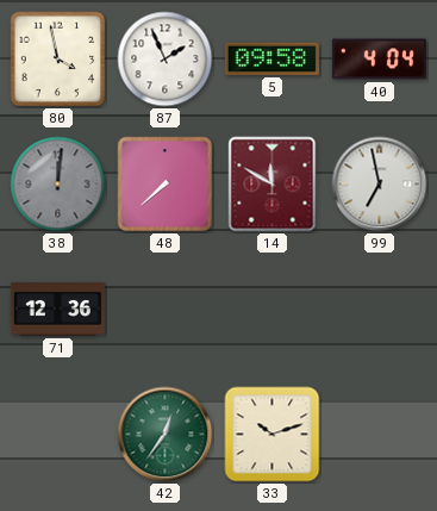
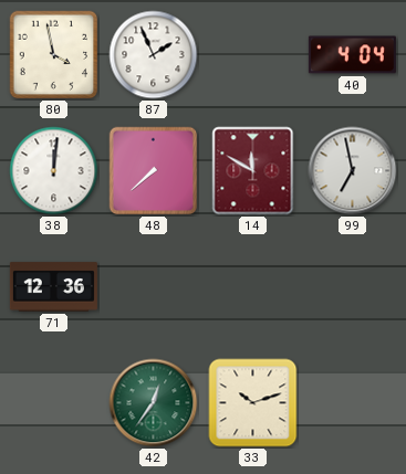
5: 09:58 -> none (271, 58)
38 dial: grey -> white (54, 171)
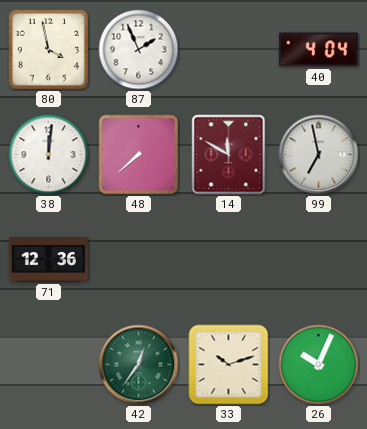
26: none -> 10:04 (319, 365)
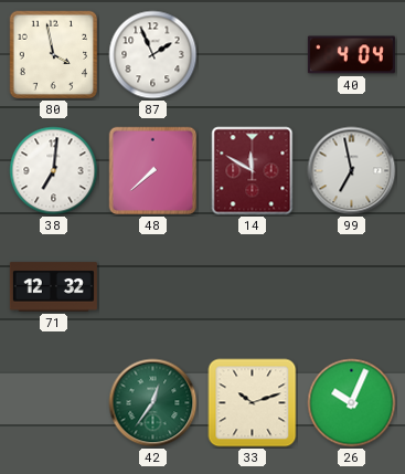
38: 12:01 -> 7:01 (54, 171)
71: 12:36 -> 12:32 (53, 287)
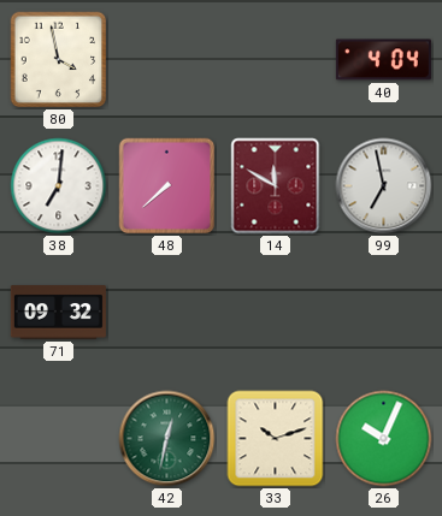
87: 1:56 -> none (153, 55)
71: 12:32 -> 09:32 (58, 313)
42: 12:36 -> 12:32 (167, 439)
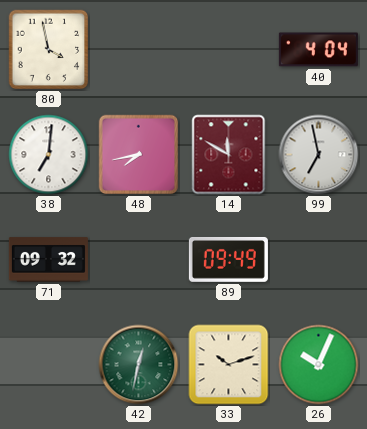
48: 7:38 -> 7:43 (139, 155)
89: none -> 09:49 (228, 259)
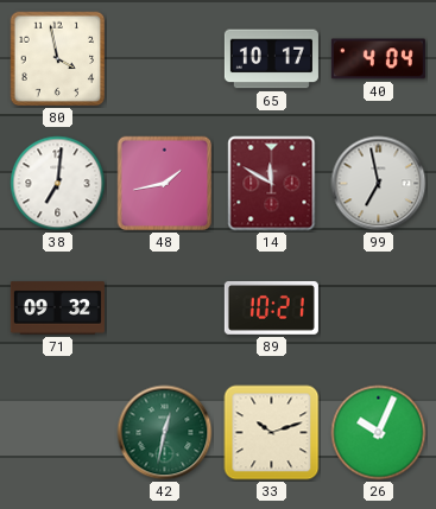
65: none -> 10:17 (271, 59)
48: 7:43 -> 1:43 (165, 184)
89: 09:49 -> 10:21 (271, 307)
